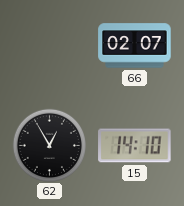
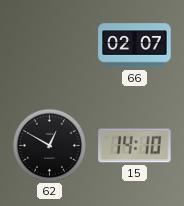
62: 12:55 -> 12:50 (49, 145)
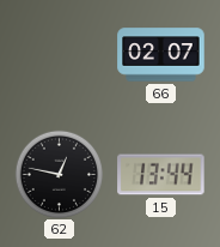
62: 12:50 -> 12:47 (59, 174)
15: 14:10 -> 13:44 (161, 175)
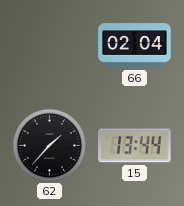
66: 02:07 -> 02:04 (135, 46)
62: 12:47 -> 1:37 (49, 145)
